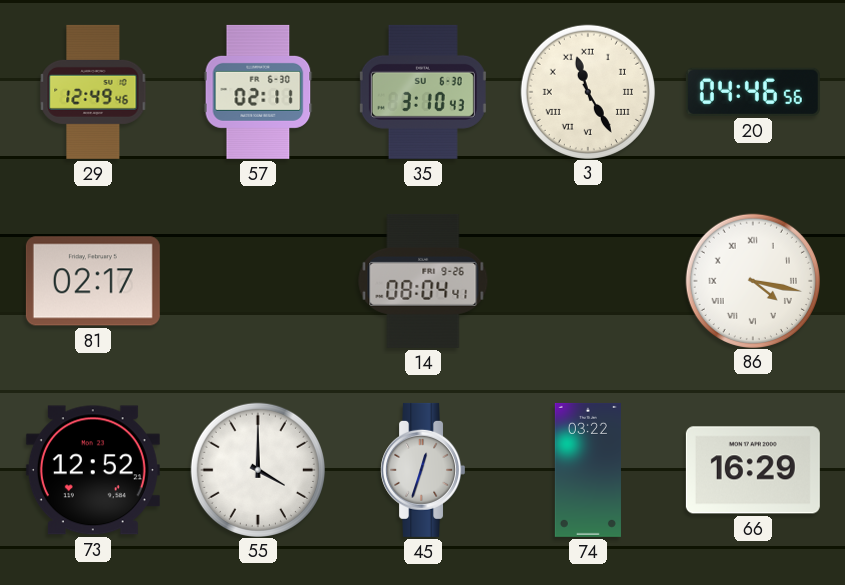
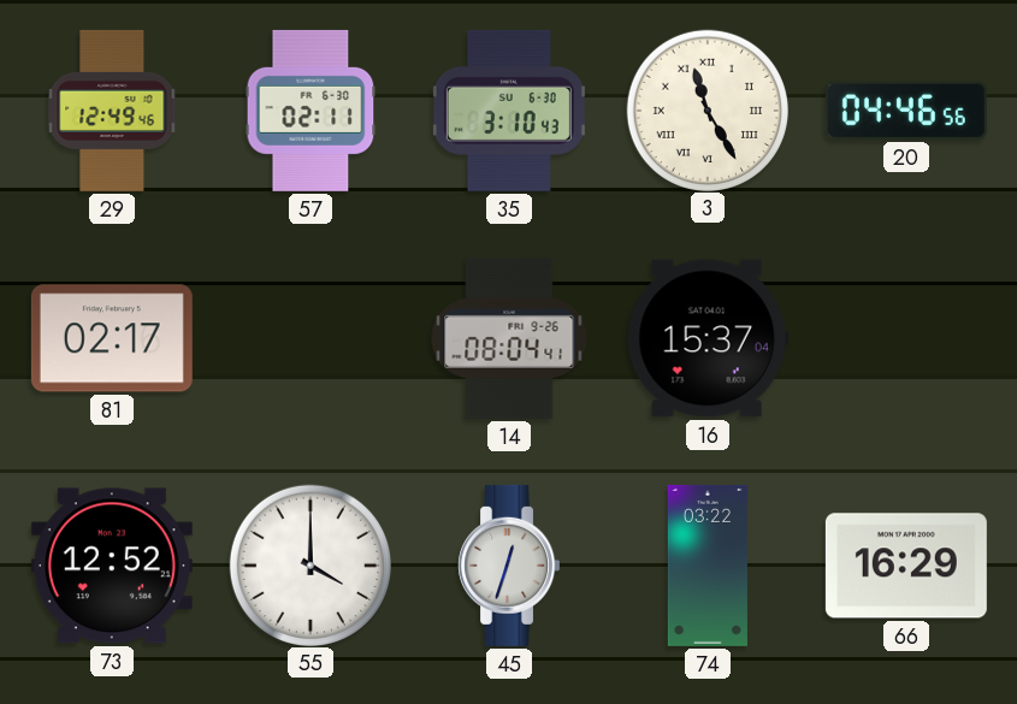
16: none -> 15:37 (708, 338)
86: 4:17 -> none (752, 280)
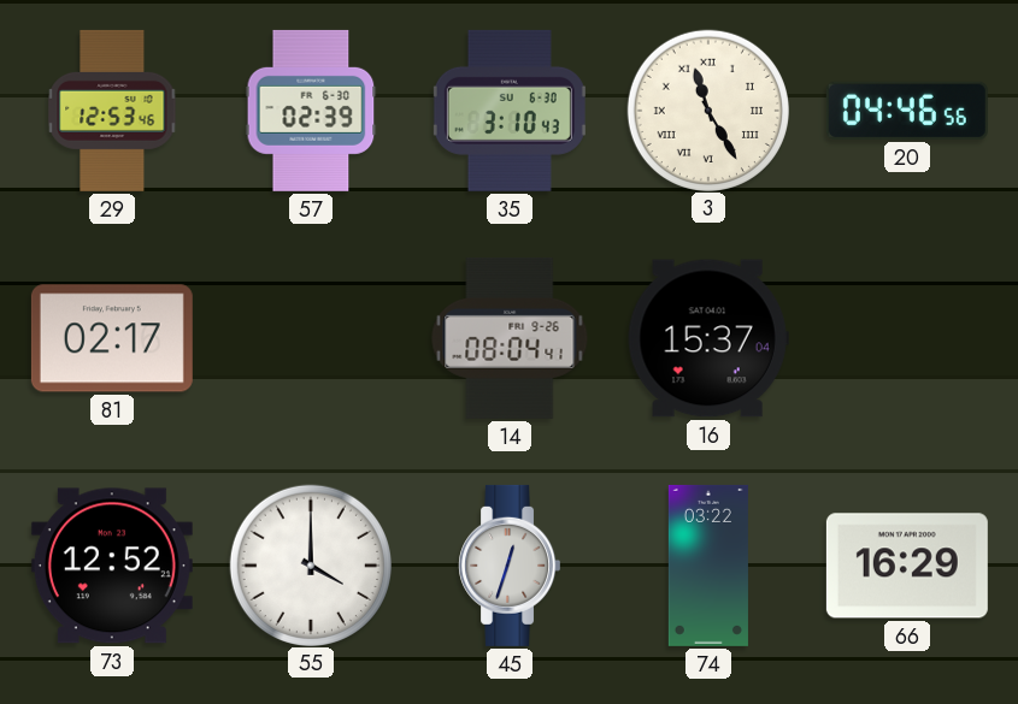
29: 12:49 -> 12:53 (112, 111)
57: 02:11 -> 02:39 (311, 111)
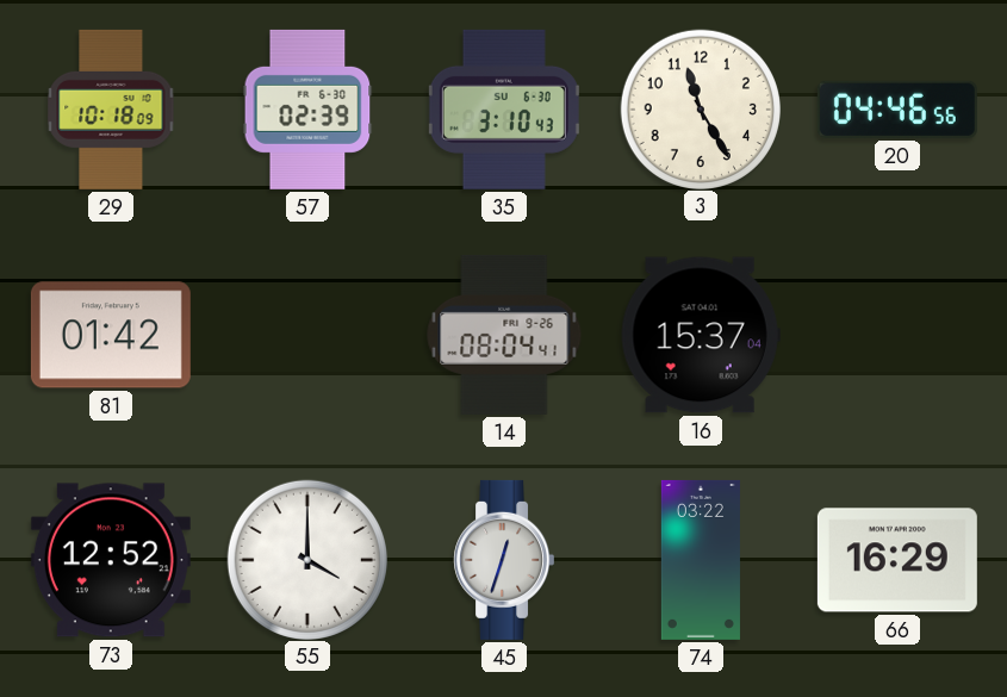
29: 12:53 -> 10:18 (111, 110)
3 numerals: Roman -> Arabic (700, 108)
81: 02:17 -> 01:42 (111, 335)
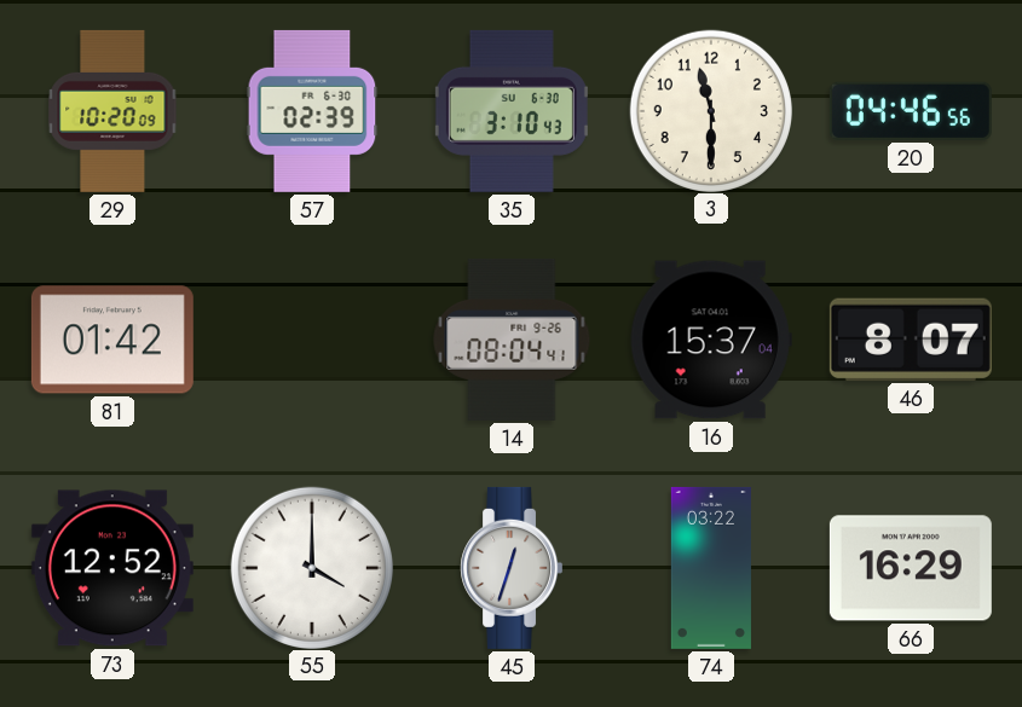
29: 10:18 -> 10:20 (112, 111)
3: 11:25 -> 11:30 (710, 110)
46: none -> 8:07 (911, 340)
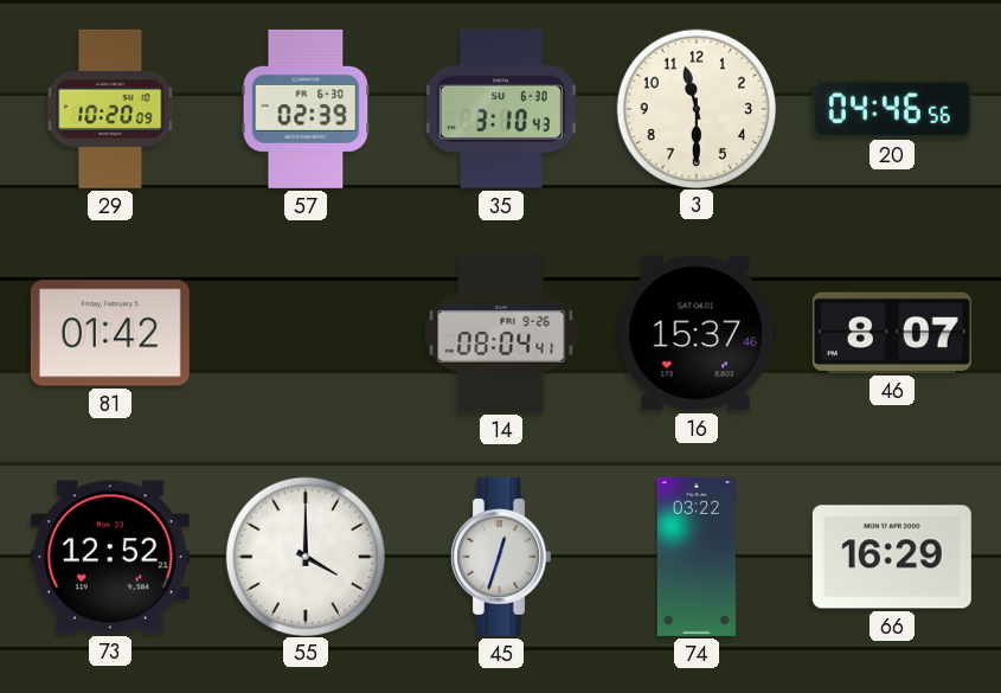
16: 15:37:04 -> 15:37:46 (697, 333)
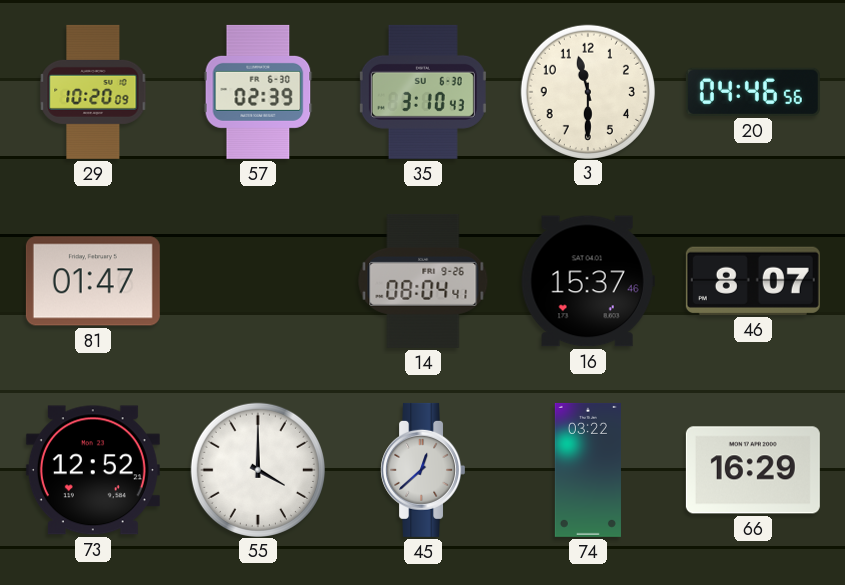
81: 01:42 -> 01:47 (93, 281)
45: 12:33 -> 12:38 (422, 470)
